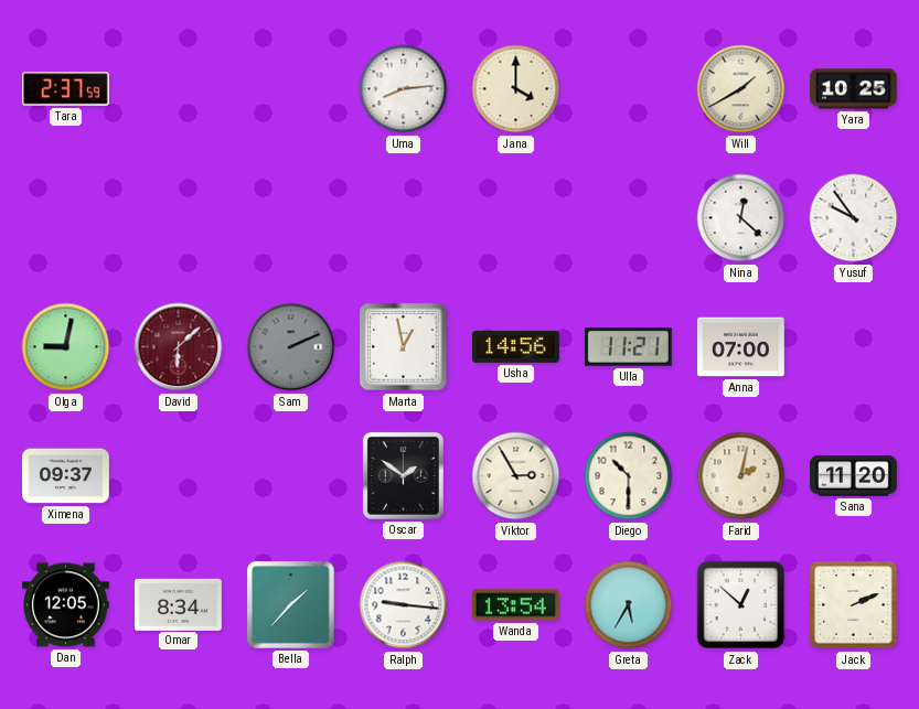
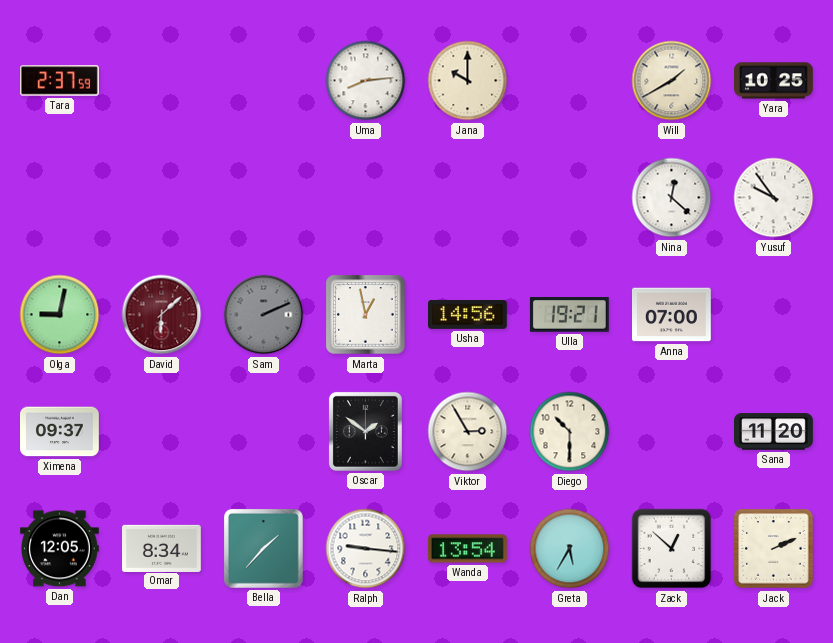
Jana: 4:00 -> 10:00 (468, 81)
Ulla: 11:21 -> 19:21 (569, 315)
Farid: 2:02 -> none (741, 476)
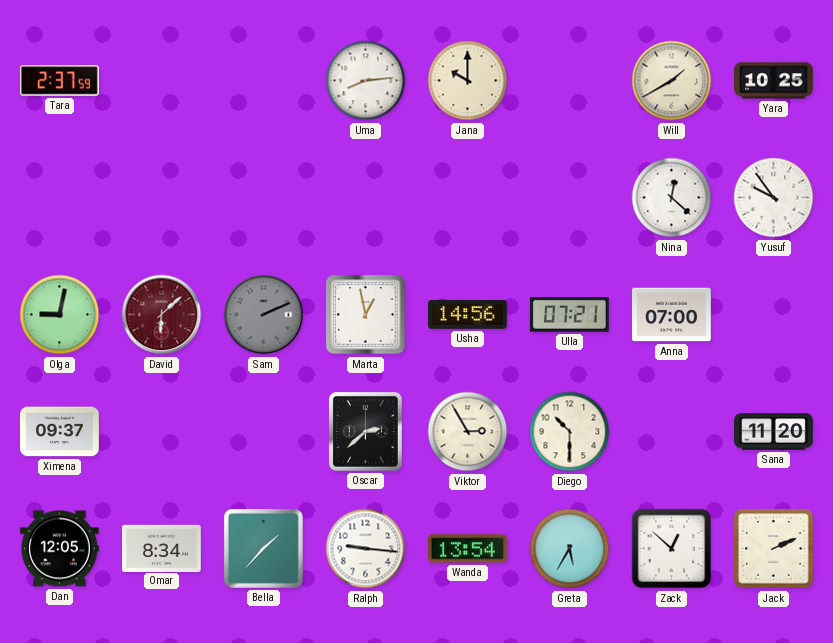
Ulla: 19:21 -> 07:21 (569, 315)
Oscar: 1:51 -> 2:38 (365, 431)
